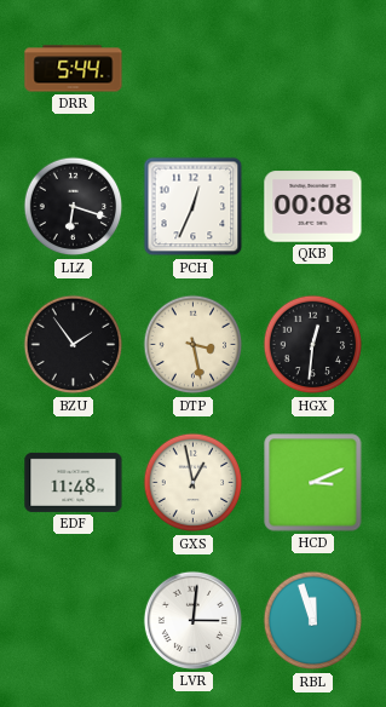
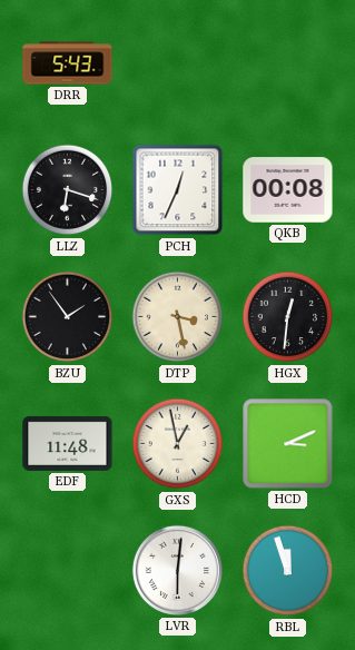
DRR: 5:44 -> 5:43 (68, 63)
LVR: 3:01 -> 6:01 (177, 570)
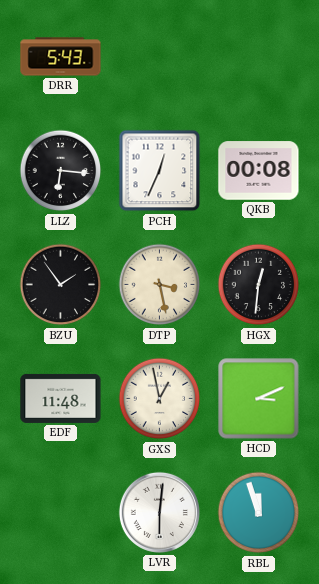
LLZ: 6:18 -> 6:16 (61, 171)
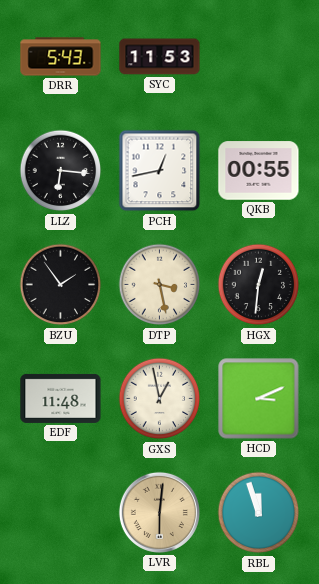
SYC: none -> 11:53 (160, 57)
PCH: 12:34 -> 12:43 (160, 171)
QKB: 00:08 -> 00:55 (259, 171)
LVR dial: white -> champagne (159, 512)
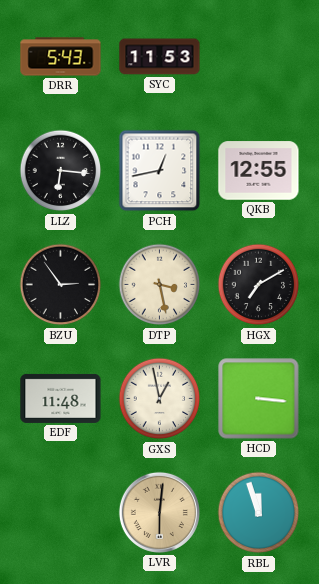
QKB: 00:55 -> 12:55 (259, 171)
BZU: 1:54 -> 2:54 (61, 285)
HGX: 12:31 -> 7:10 (259, 285)
HCD: 3:11 -> 3:16 (259, 399)
